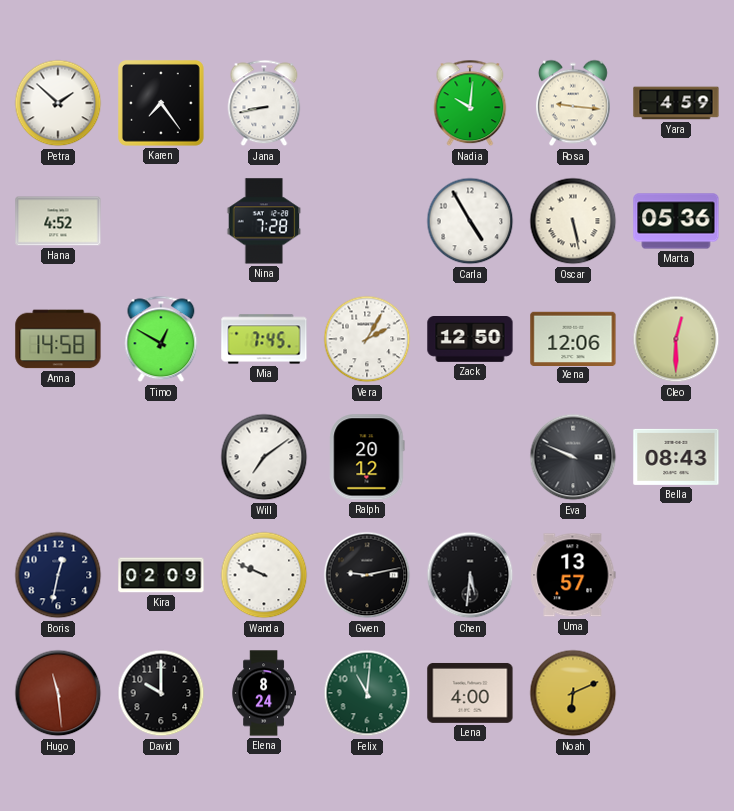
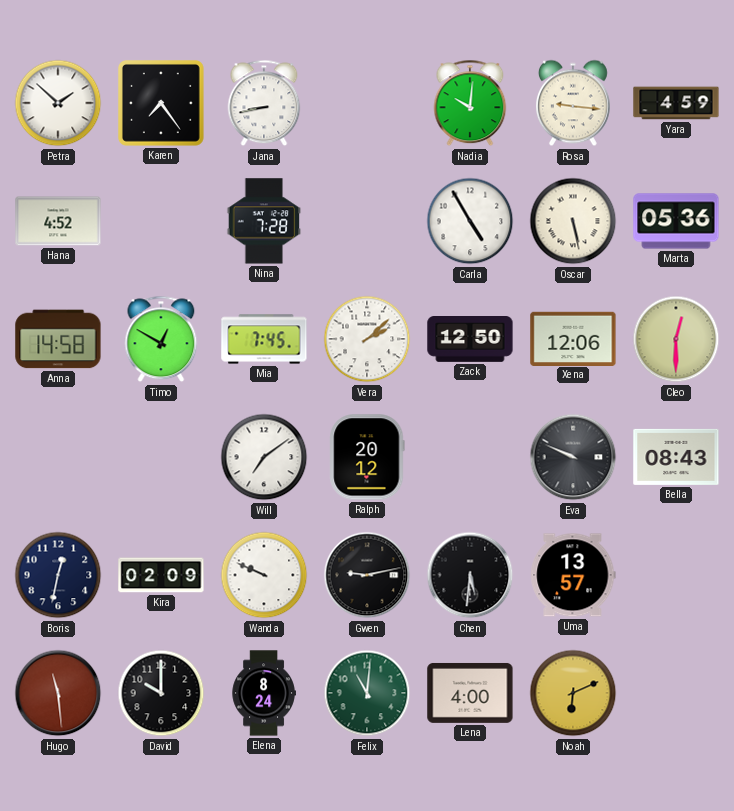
Vera: 2:05 -> 2:08 (367, 339)
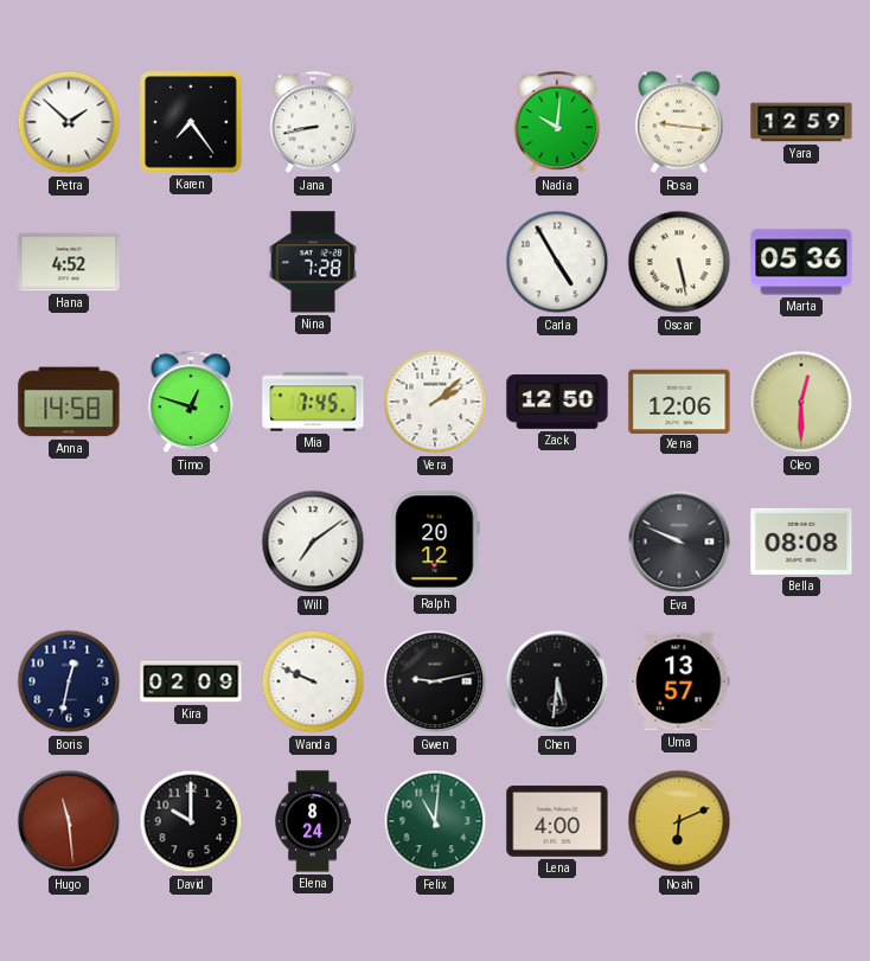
Yara: 4:59 -> 12:59 (801, 122)
Timo: 12:50 -> 12:48 (191, 402)
Bella: 08:43 -> 08:08 (801, 542)
